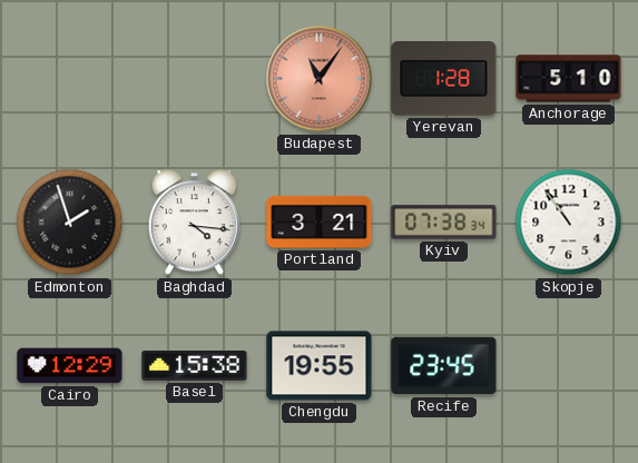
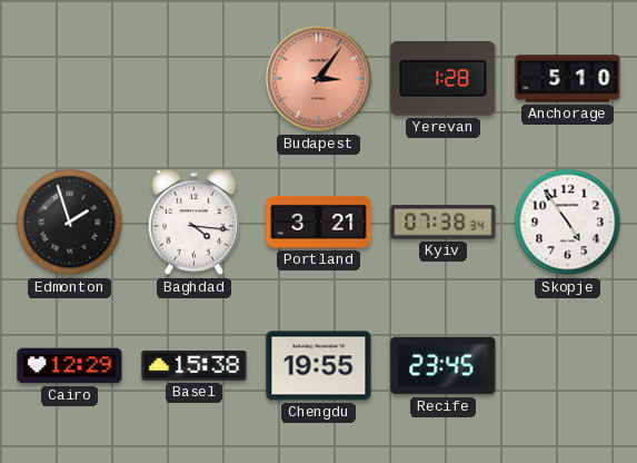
Budapest: 11:06 -> 3:06 (319, 79)
Skopje: 10:54 -> 4:54 (568, 223)
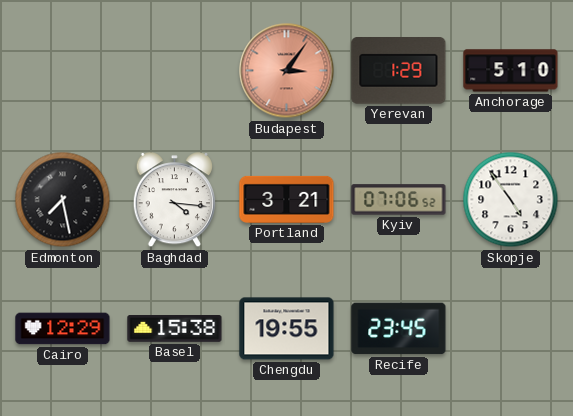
Yerevan: 1:28 -> 1:29 (399, 71)
Edmonton: 1:57 -> 7:28 (63, 200)
Kyiv: 07:38 -> 07:06 (399, 200)
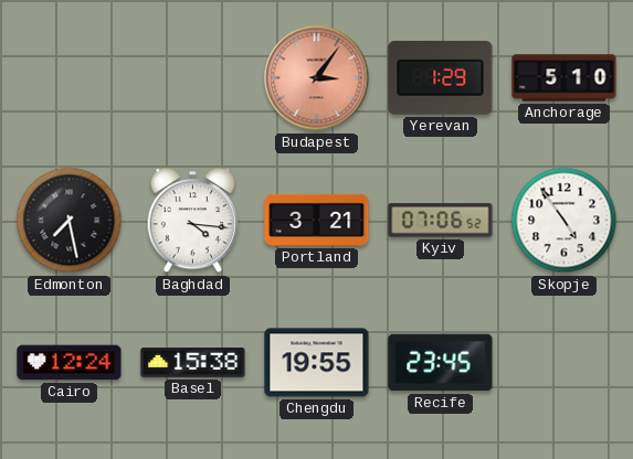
Cairo: 12:29 -> 12:24 (70, 363)
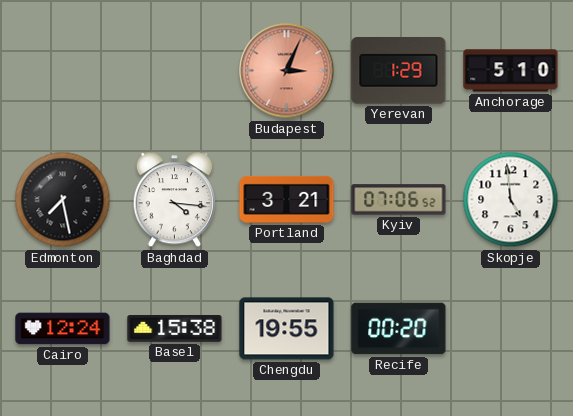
Budapest: 3:06 -> 3:04 (287, 71)
Skopje: 4:54 -> 4:59 (511, 200)
Recife: 23:45 -> 00:20 (399, 329)
